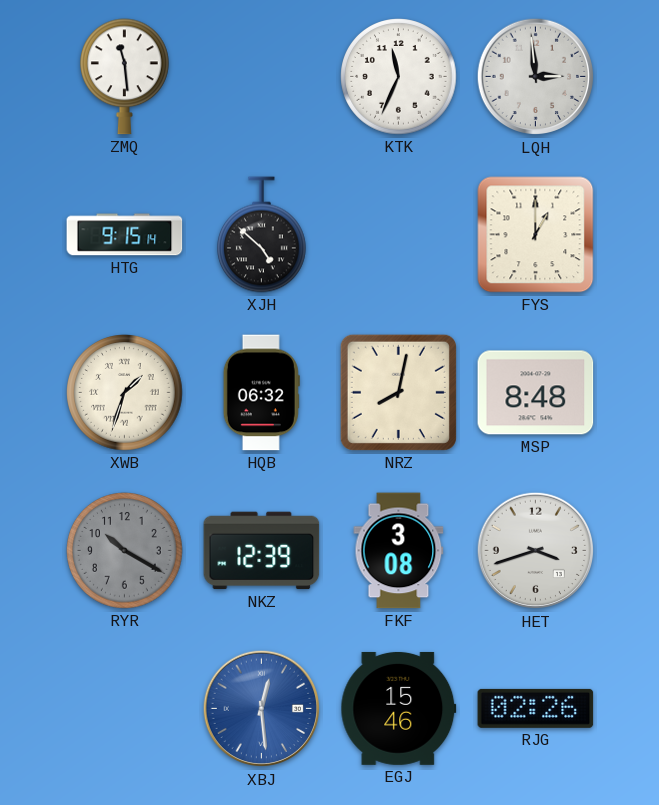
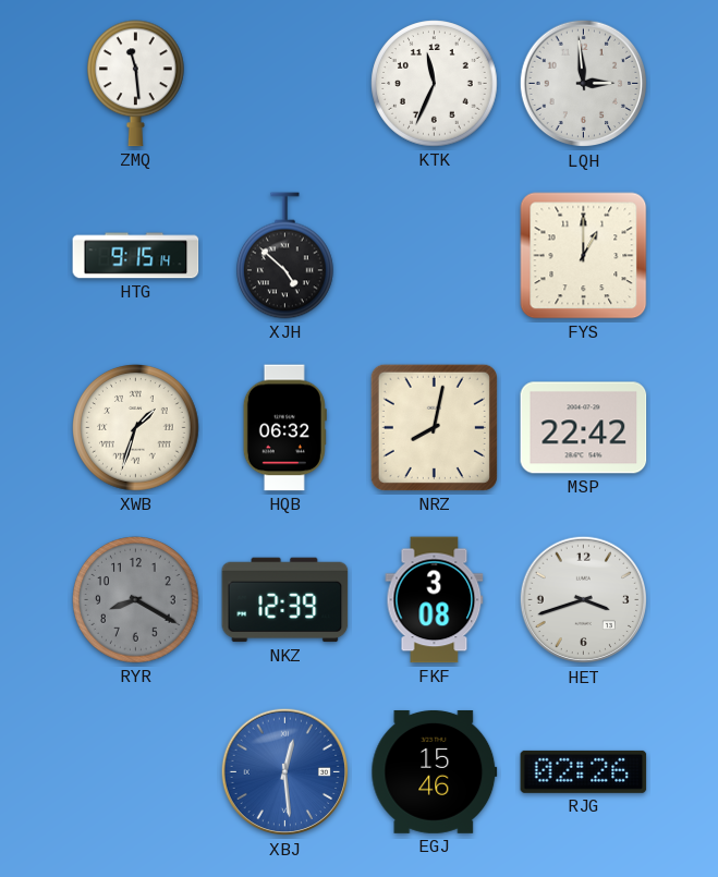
MSP: 8:48 -> 22:42 (584, 428)
RYR: 10:20 -> 8:20 (136, 600)
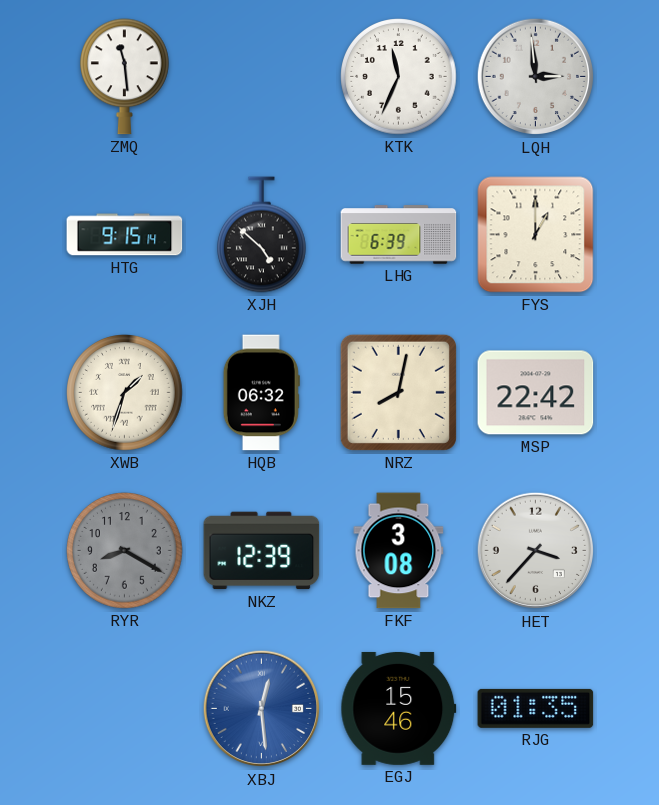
LHG: none -> 6:39 (399, 235)
HET: 3:42 -> 3:37 (536, 551)
RJG: 02:26 -> 01:35 (536, 708)
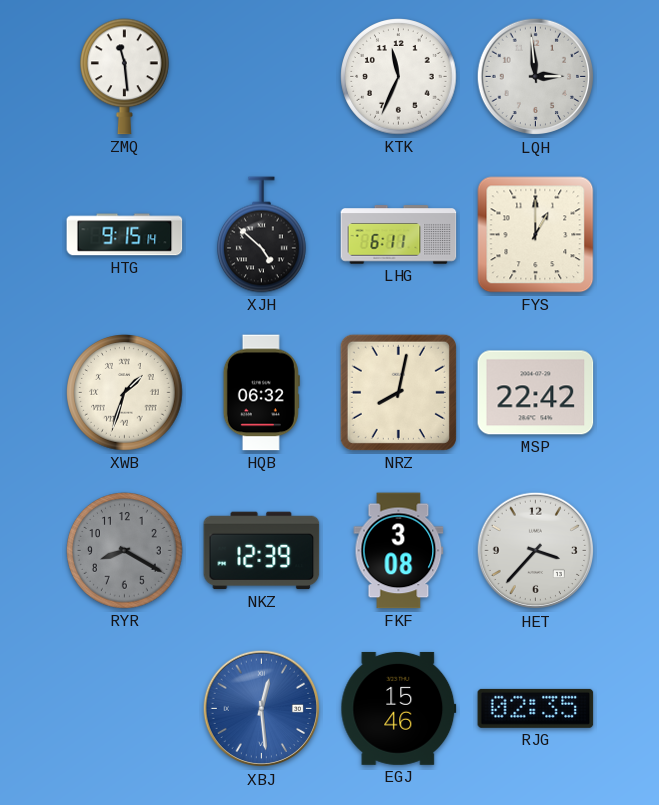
LHG: 6:39 -> 6:11 (399, 235)
RJG: 01:35 -> 02:35 (536, 708)
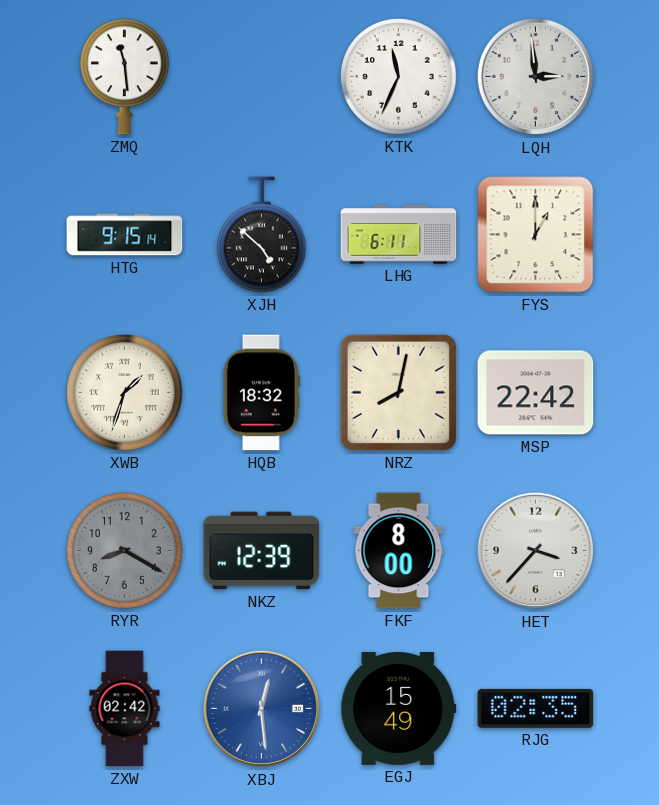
HQB: 06:32 -> 18:32 (261, 393)
FKF: 3:08 -> 8:00 (399, 551)
ZXW: none -> 02:42 (125, 709)
EGJ: 15:46 -> 15:49 (399, 708)
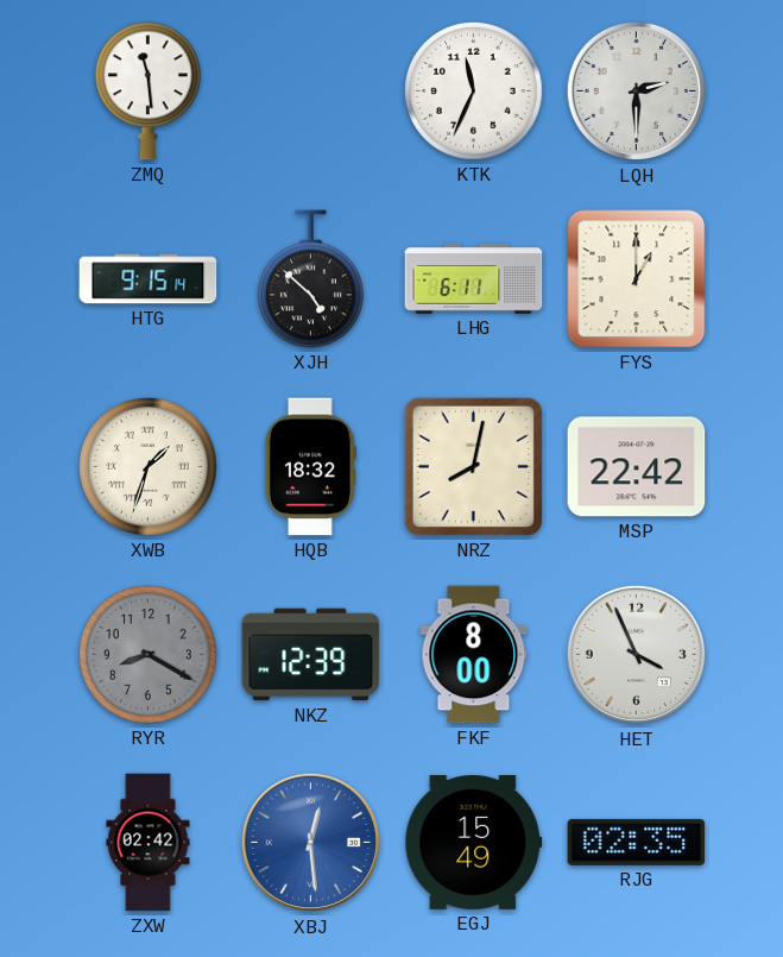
LQH: 2:59 -> 2:30 (637, 92)
HET: 3:37 -> 3:56 (637, 655)
